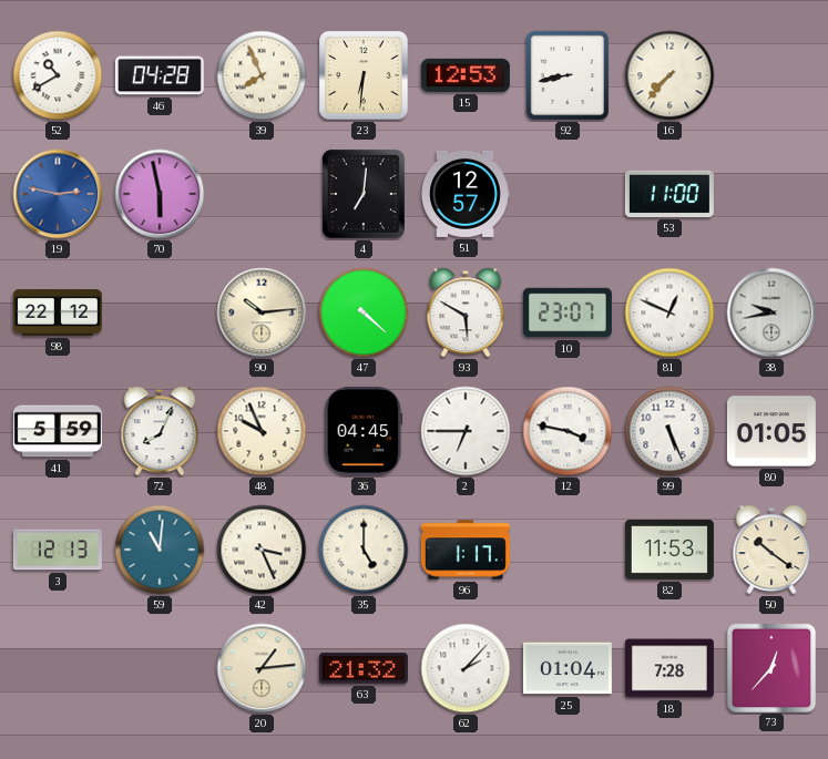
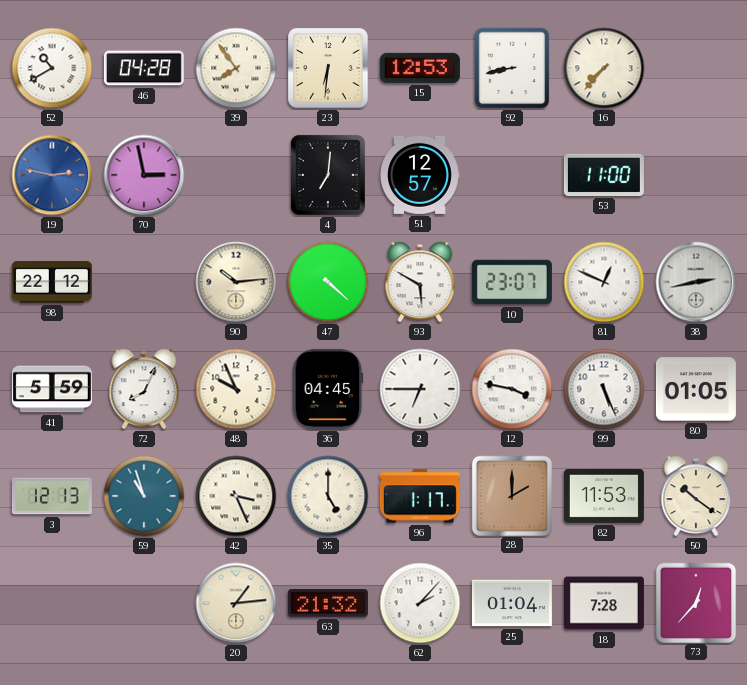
39: 7:56 -> 7:54 (236, 68)
70: 5:58 -> 2:58 (144, 175)
38: 9:43 -> 2:43 (696, 282)
59: 11:01 -> 10:57 (144, 496)
28: none -> 2:00 (511, 495)
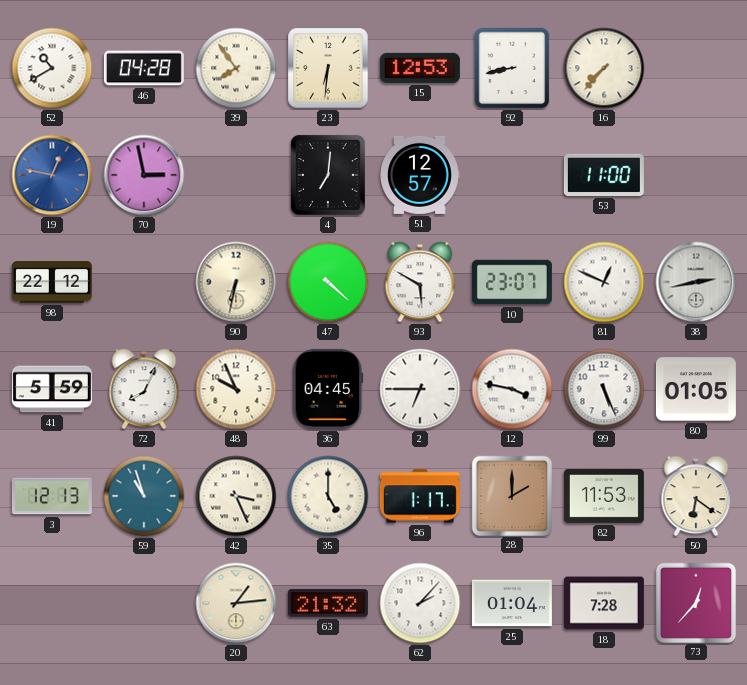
19: 2:47 -> 12:47 (52, 175)
90: 10:14 -> 6:32 (236, 282)
50: 10:21 -> 6:21 (696, 496)
